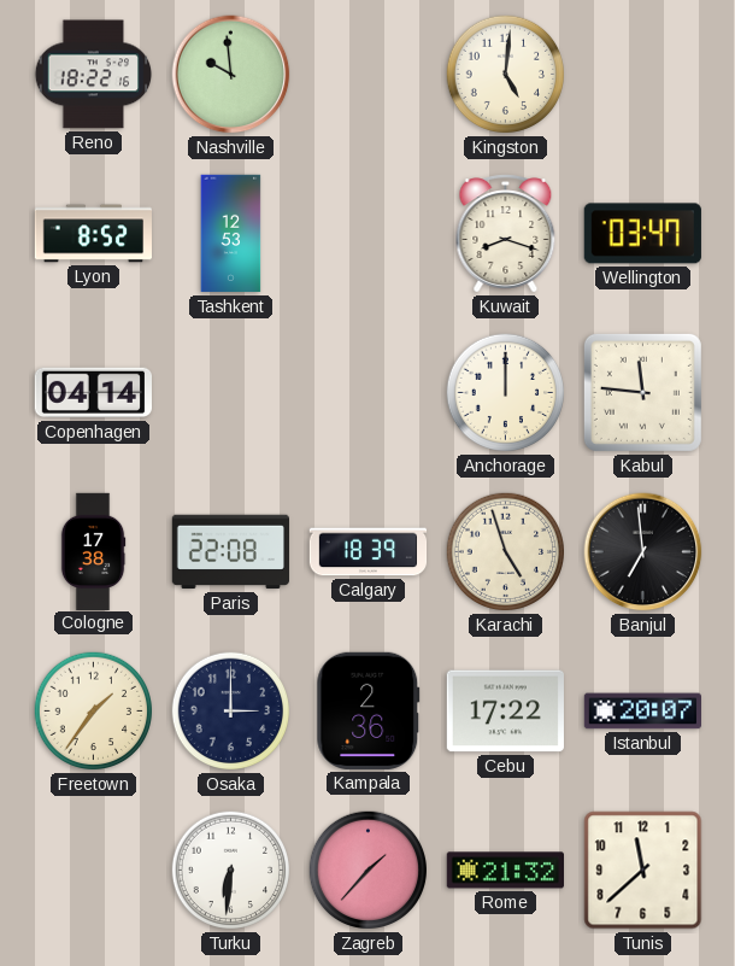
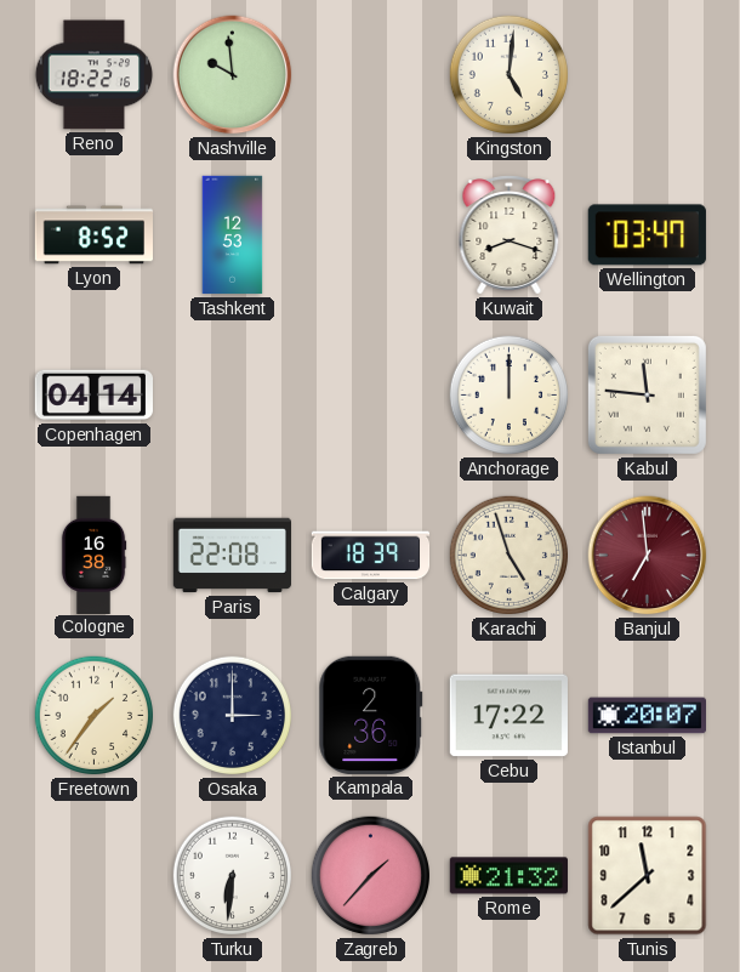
Cologne: 17:38 -> 16:38 (93, 555)
Banjul dial: black -> burgundy (648, 556)
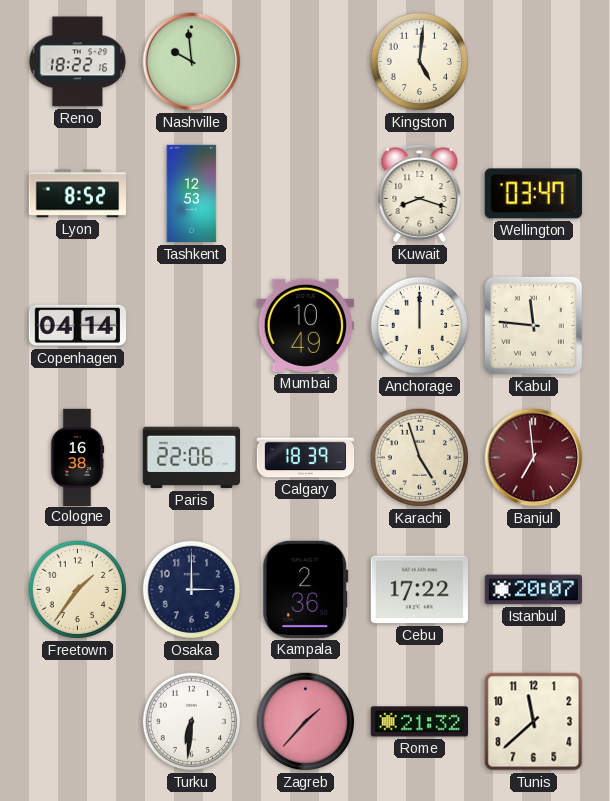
Mumbai: none -> 10:49 (305, 325)
Paris: 22:08 -> 22:06 (191, 458)
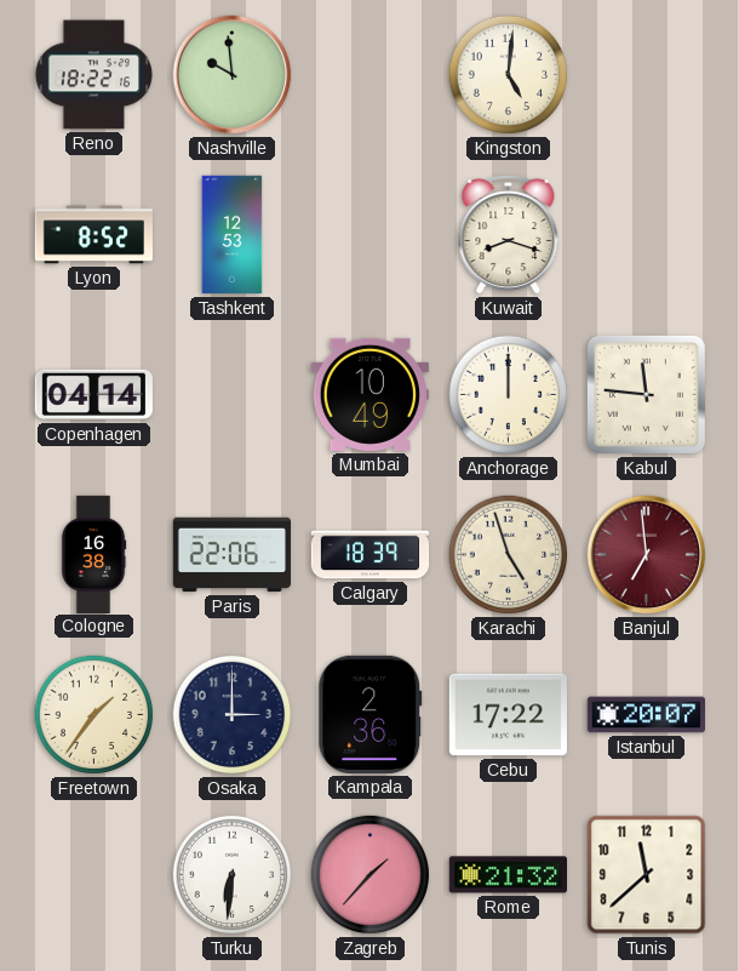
Wellington: 03:47 -> none (533, 194)
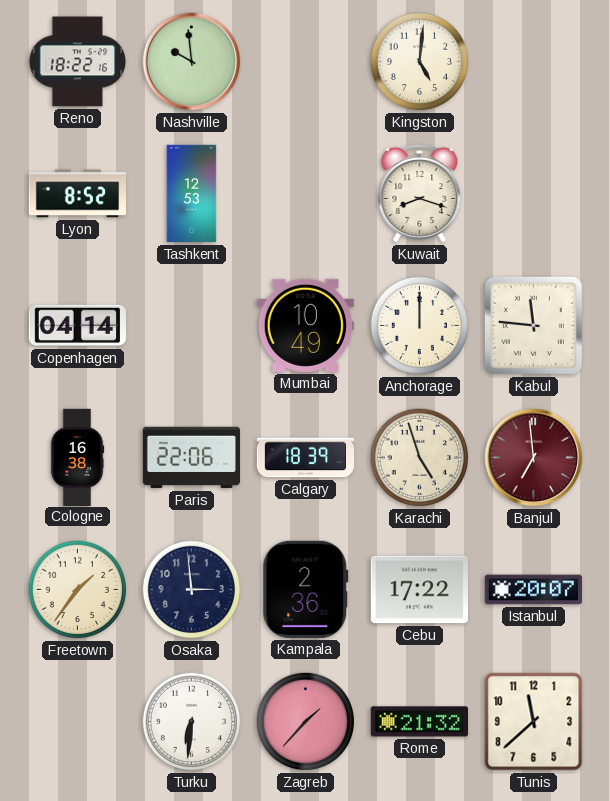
Osaka: 3:00 -> 2:59 (192, 590)
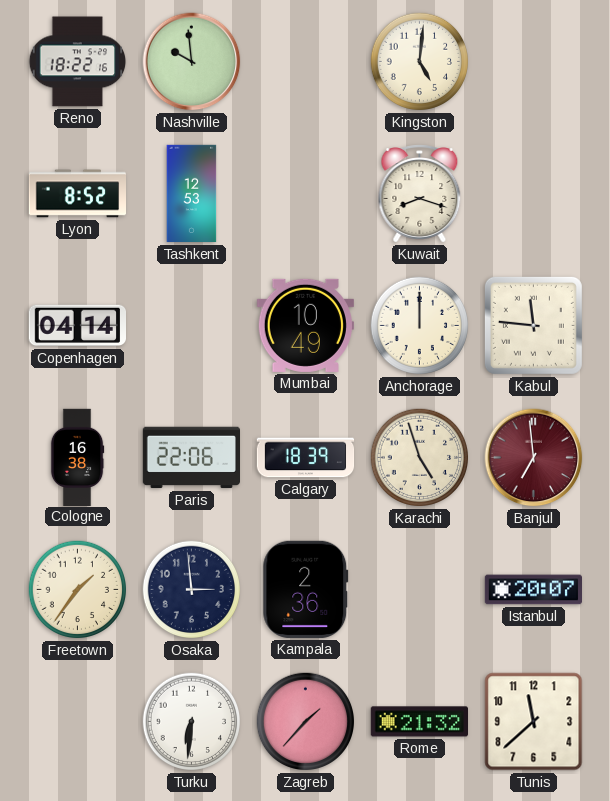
Cebu: 17:22 -> none (419, 590)
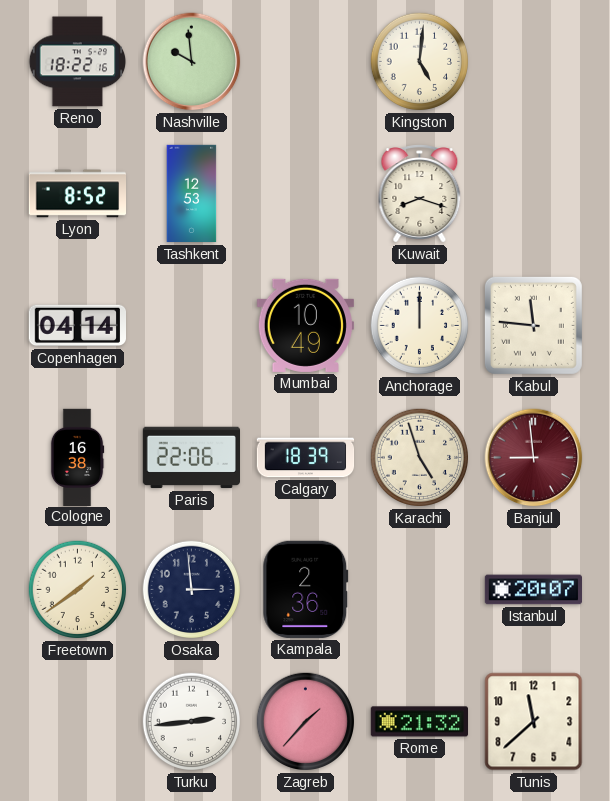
Banjul: 6:59 -> 8:59 (534, 458)
Freetown: 1:36 -> 1:39 (78, 590)
Turku: 6:31 -> 2:44 (192, 722)
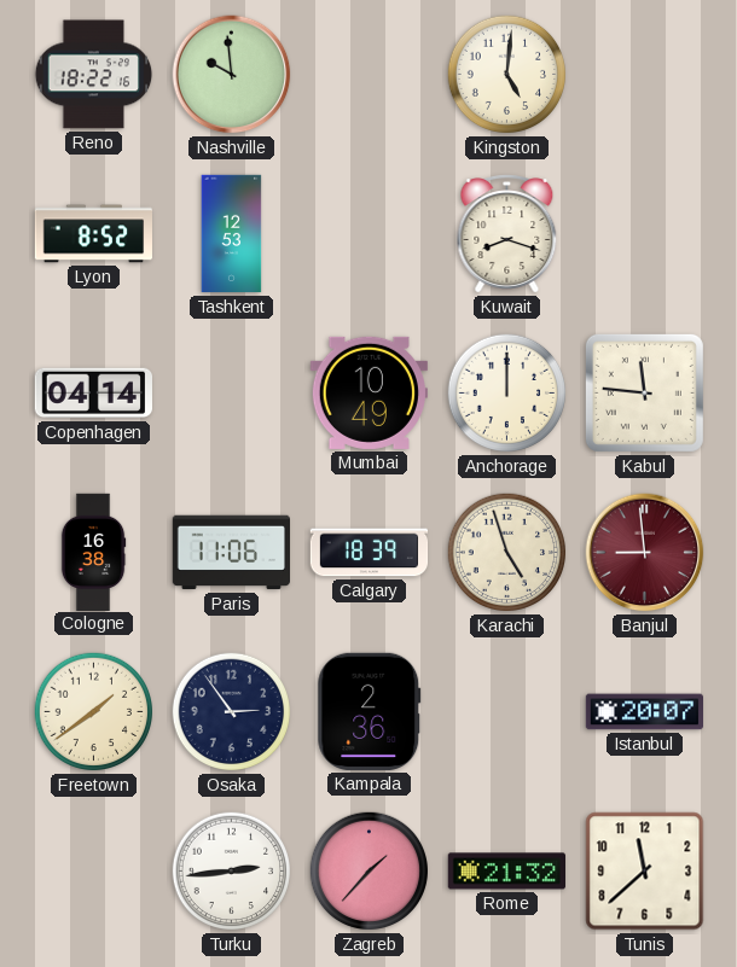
Paris: 22:06 -> 11:06 (231, 553)
Osaka: 2:59 -> 2:54 (232, 712)
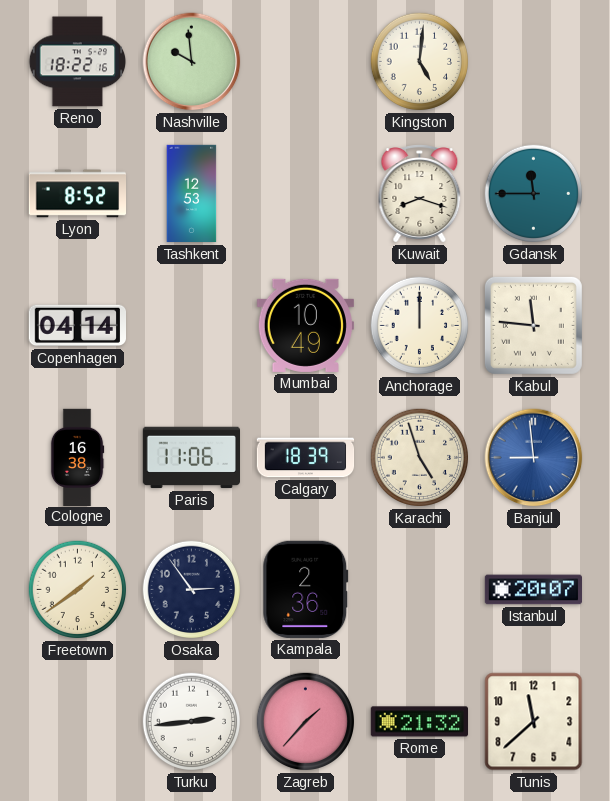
Gdansk: none -> 11:45 (534, 194)
Banjul dial: burgundy -> blue (534, 458)
